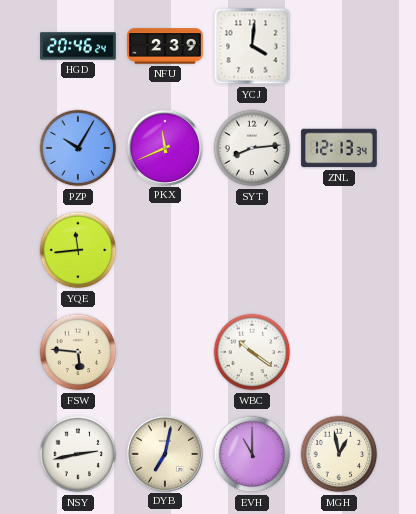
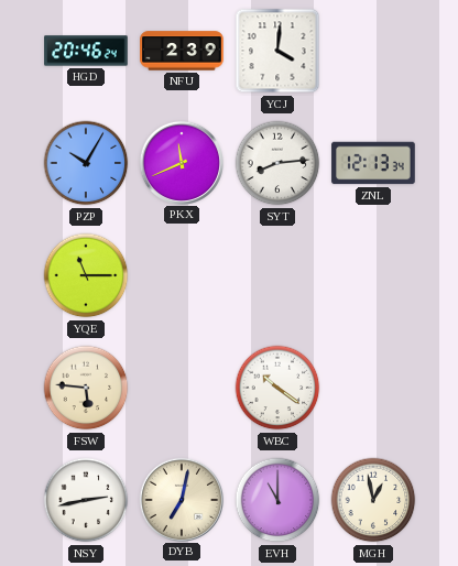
YQE: 11:44 -> 11:15 (86, 275)
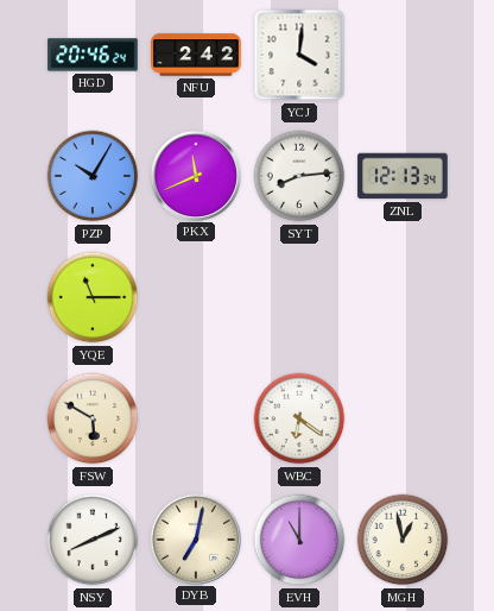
NFU: 2:39 -> 2:42 (196, 55)
FSW: 5:46 -> 5:50 (93, 418)
WBC: 10:21 -> 6:21 (299, 418)
NSY: 2:43 -> 8:11 (93, 540)
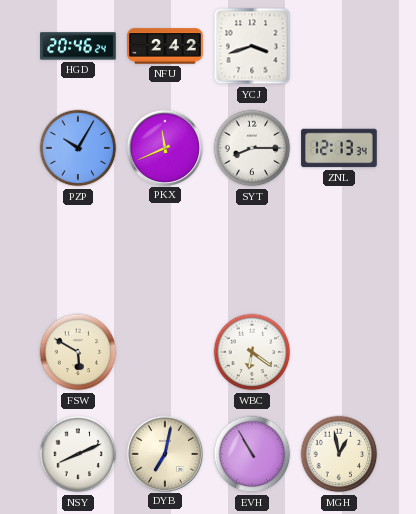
YCJ: 4:01 -> 3:42 (252, 46)
SYT: 8:14 -> 8:15 (252, 148)
YQE: 11:15 -> none (93, 297)
EVH: 11:00 -> 10:55 (252, 454)
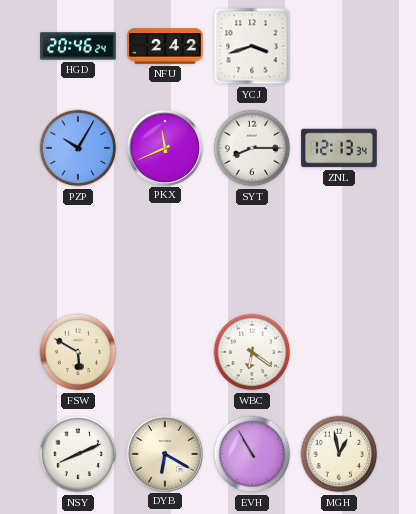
DYB: 7:02 -> 6:20 (164, 453)
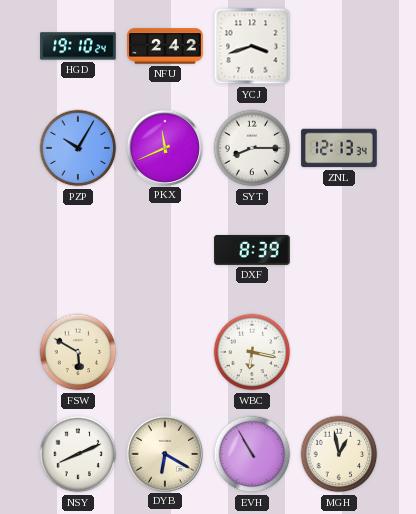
HGD: 20:46 -> 19:10 (78, 46)
DXF: none -> 8:39 (252, 250)
WBC: 6:21 -> 6:17 (252, 352)
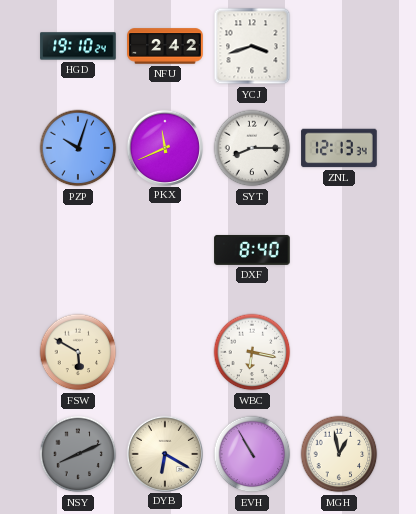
PZP: 10:05 -> 10:03 (78, 148)
DXF: 8:39 -> 8:40 (252, 250)
NSY dial: white -> grey (78, 454)
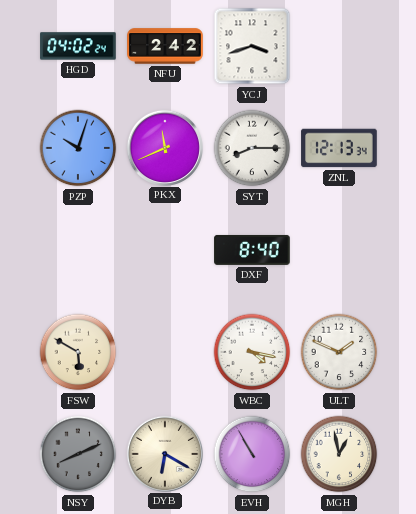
HGD: 19:10 -> 04:02 (78, 46)
WBC: 6:17 -> 4:17 (252, 352)
ULT: none -> 1:49 (339, 352)
